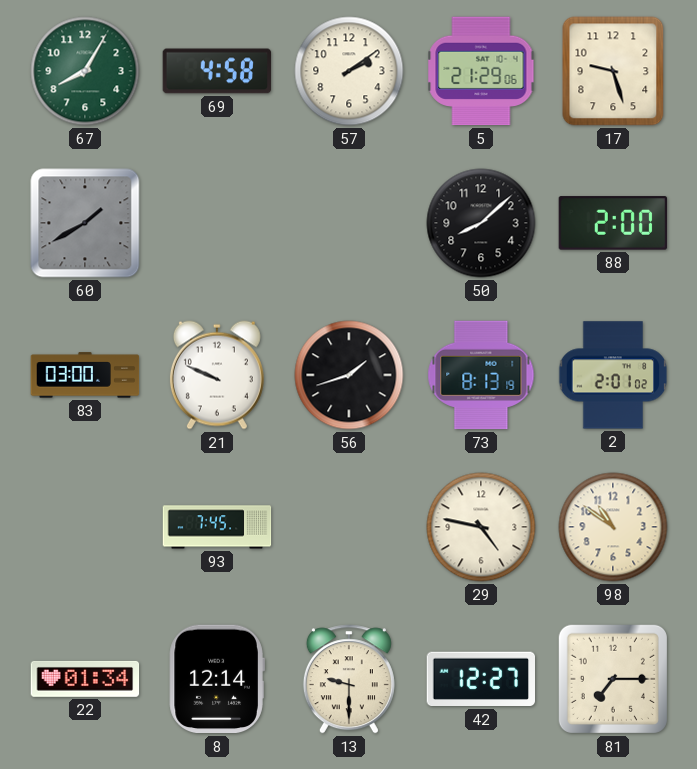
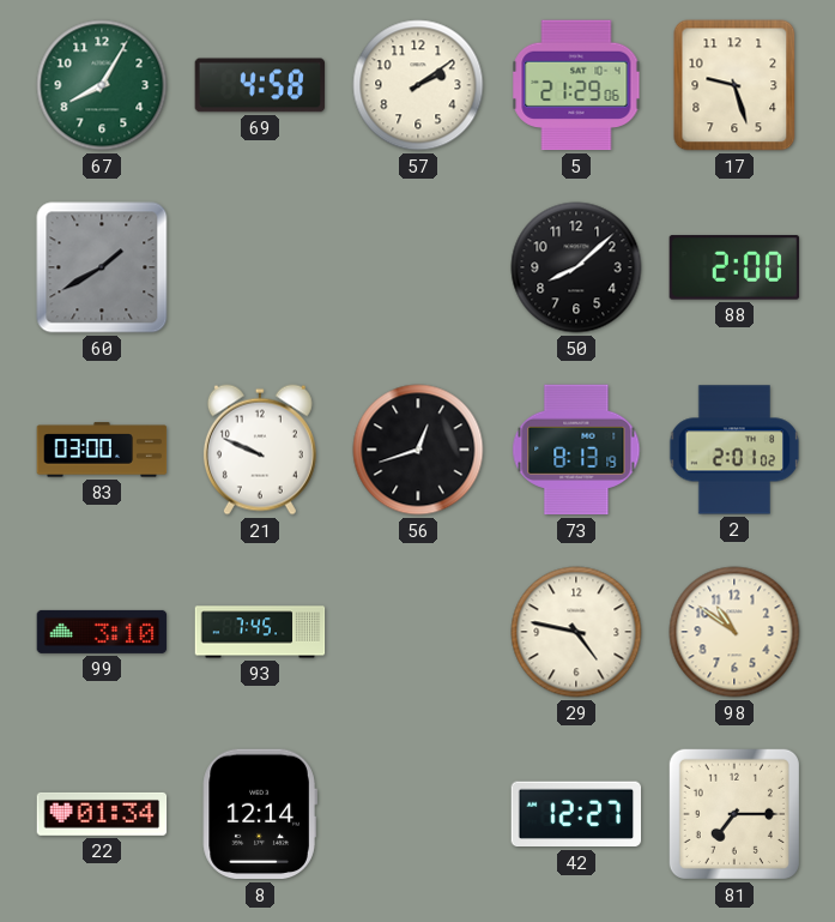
56: 1:42 -> 12:42 (418, 450)
99: none -> 3:10 (102, 632)
13: 9:30 -> none (349, 679)
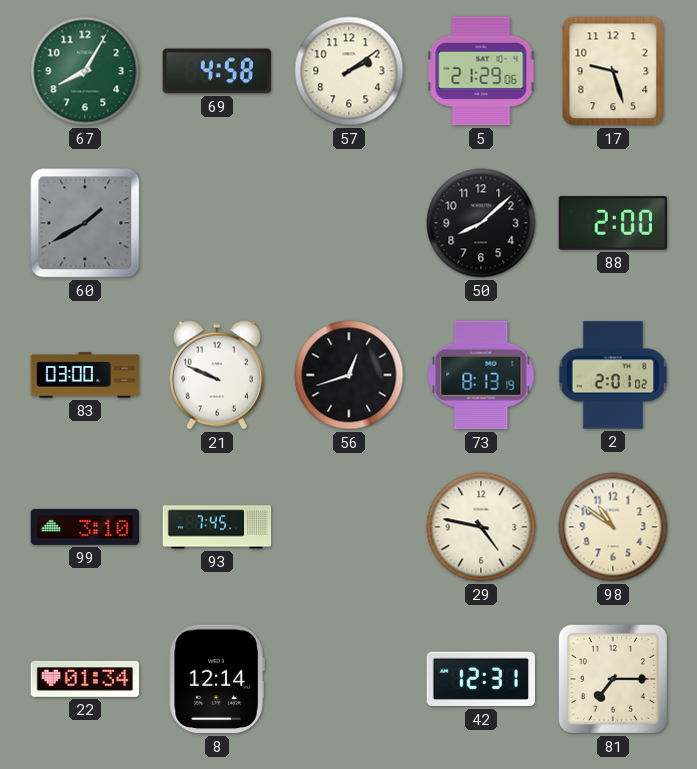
42: 12:27 -> 12:31 (481, 679)
